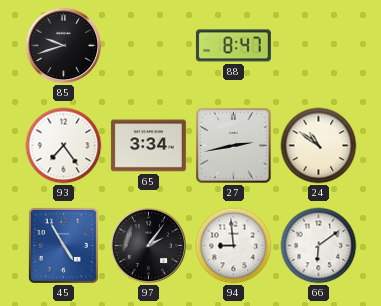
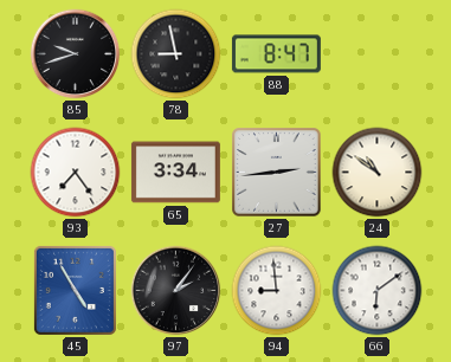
78: none -> 8:58 (176, 54)
27: 2:43 -> 2:44 (277, 173)
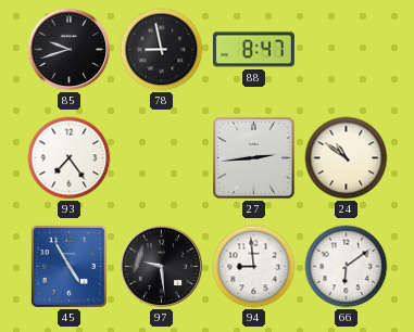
65: 3:34 -> none (175, 173)
97: 2:06 -> 9:29 (162, 267)
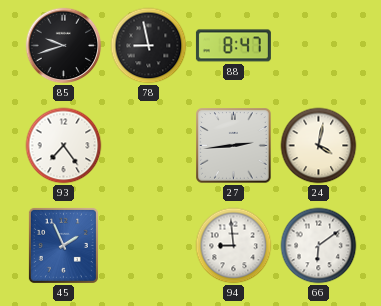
24: 10:51 -> 4:02 (319, 146)
45: 4:55 -> 1:56 (63, 245)
97: 9:29 -> none (162, 267)
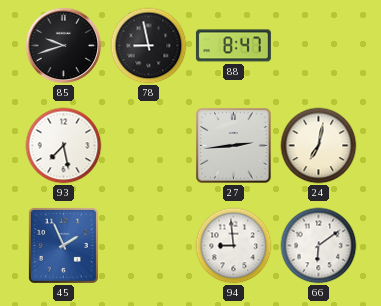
93: 7:24 -> 7:28 (64, 146)
24: 4:02 -> 7:02 (319, 146)
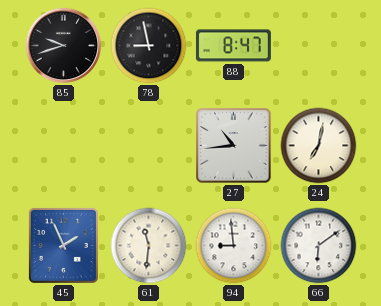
93: 7:28 -> none (64, 146)
27: 2:44 -> 10:44 (234, 146)
61: none -> 11:31 (149, 246)
